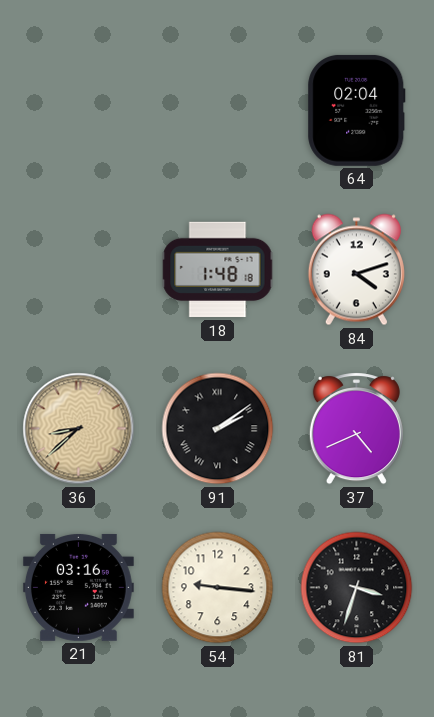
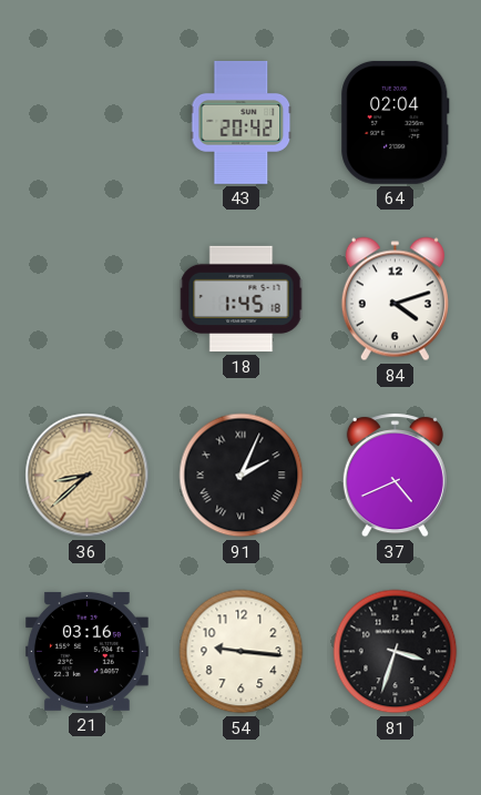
43: none -> 20:42 (242, 122)
18: 1:48 -> 1:45 (242, 299)
91: 2:09 -> 2:04 (242, 476)
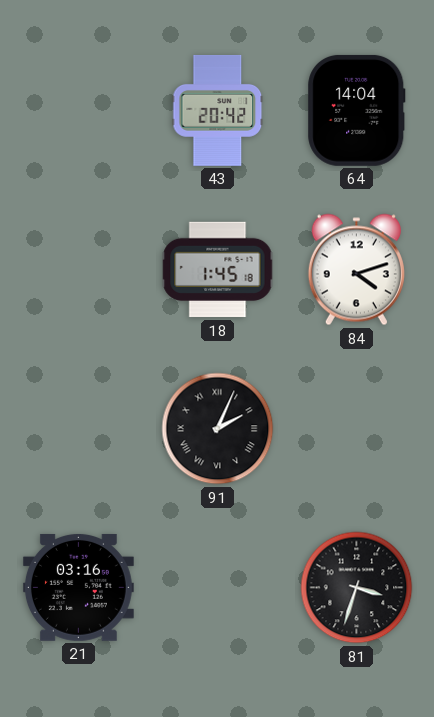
64: 02:04 -> 14:04 (357, 110)
36: 8:38 -> none (88, 476)
37: 4:41 -> none (395, 476)
54: 9:16 -> none (242, 652)
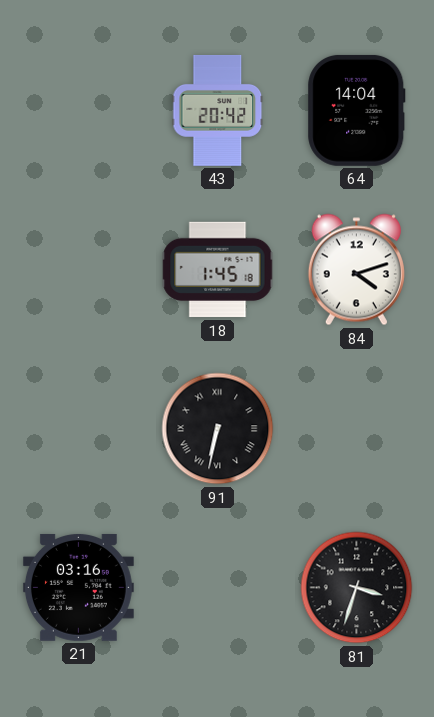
91: 2:04 -> 6:32 (218, 429)
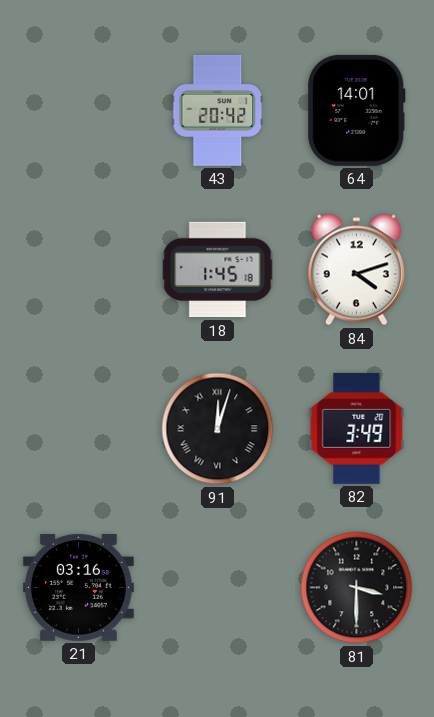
64: 14:04 -> 14:01 (357, 110)
91: 6:32 -> 12:03 (218, 429)
82: none -> 3:49 (357, 428)
81: 3:33 -> 3:30 (357, 588)
